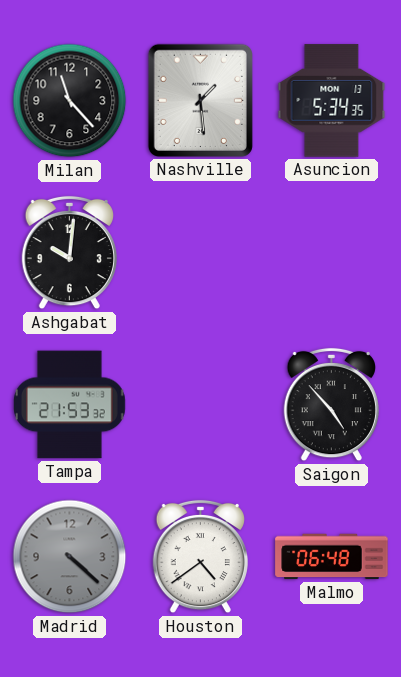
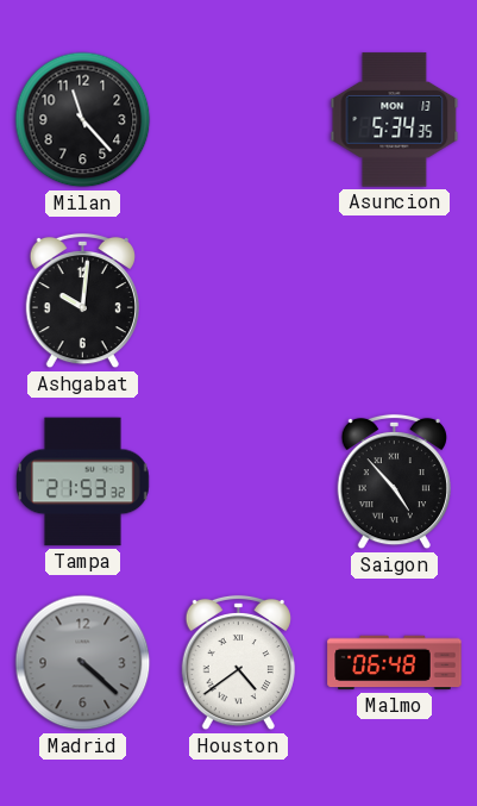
Nashville: 1:29 -> none (200, 100)
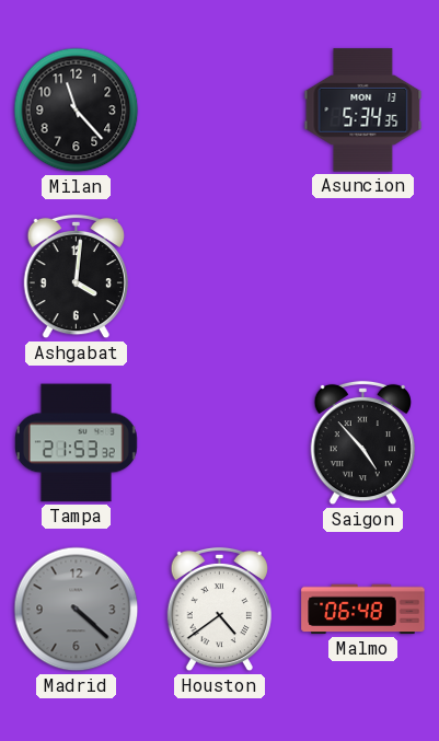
Ashgabat: 10:01 -> 4:01 (76, 277)
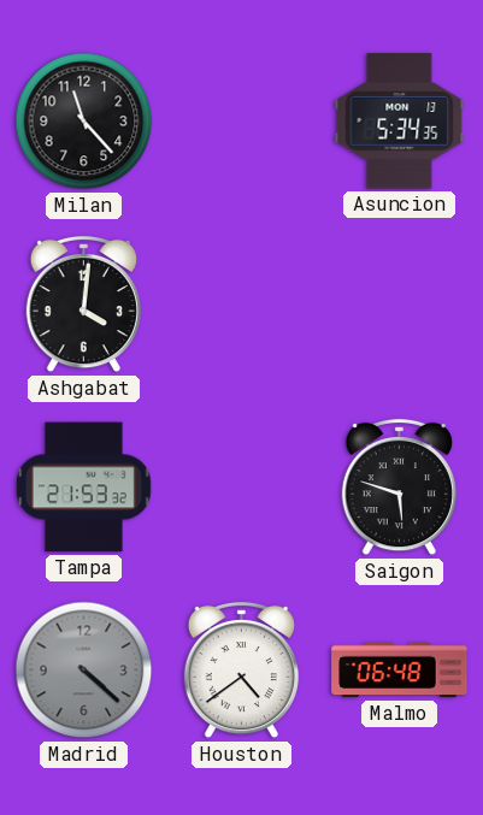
Saigon: 4:53 -> 5:48 (399, 488)
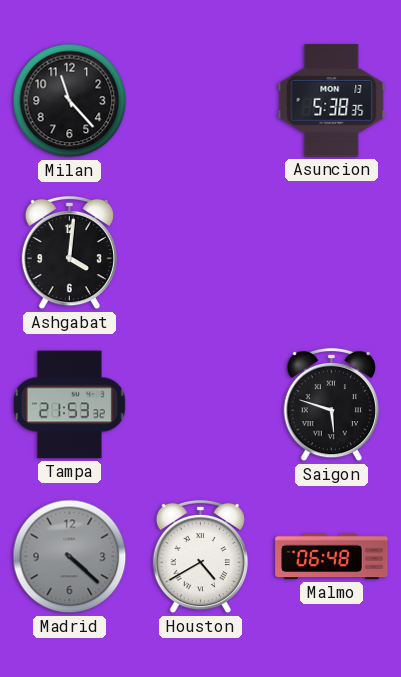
Asuncion: 5:34 -> 5:38 (332, 101)
Houston: 4:39 -> 4:40 (200, 557)
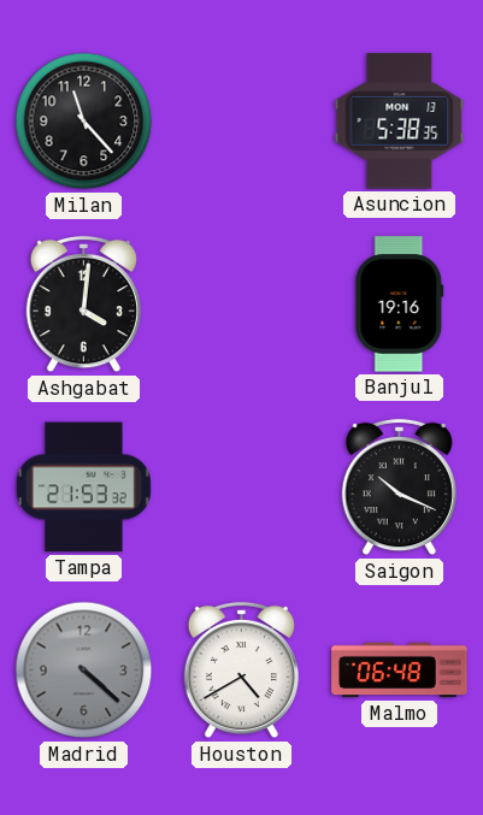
Banjul: none -> 19:16 (400, 305)
Saigon: 5:48 -> 10:19 (399, 488)
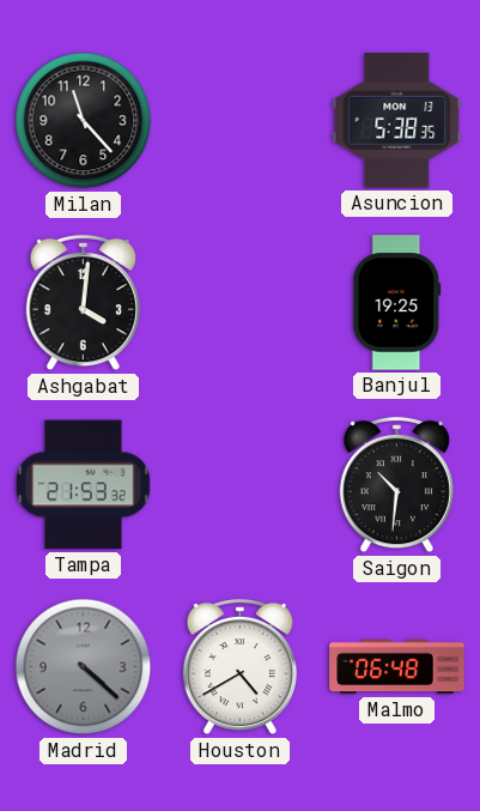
Banjul: 19:16 -> 19:25 (397, 303)
Saigon: 10:19 -> 10:31 (396, 485)
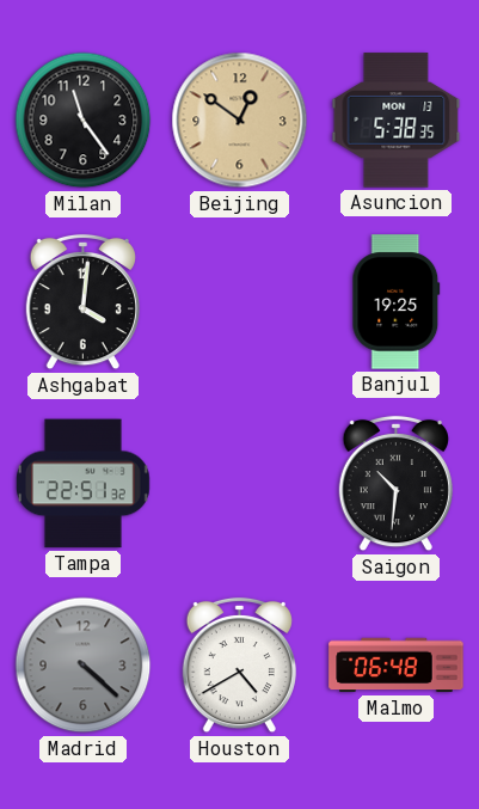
Milan: 11:23 -> 11:24 (84, 121)
Beijing: none -> 12:51 (240, 121)
Tampa: 21:53 -> 22:51 (82, 484)
